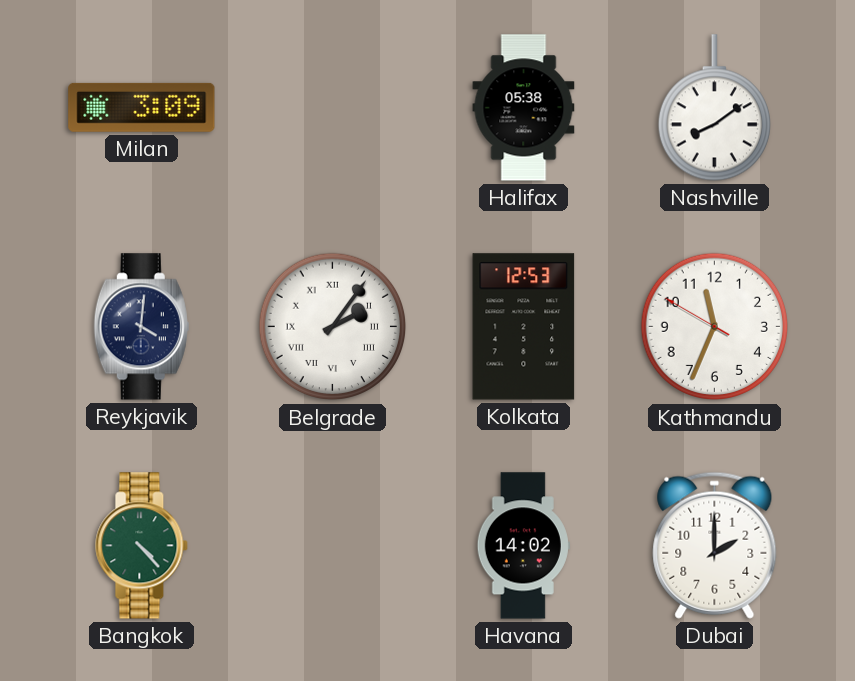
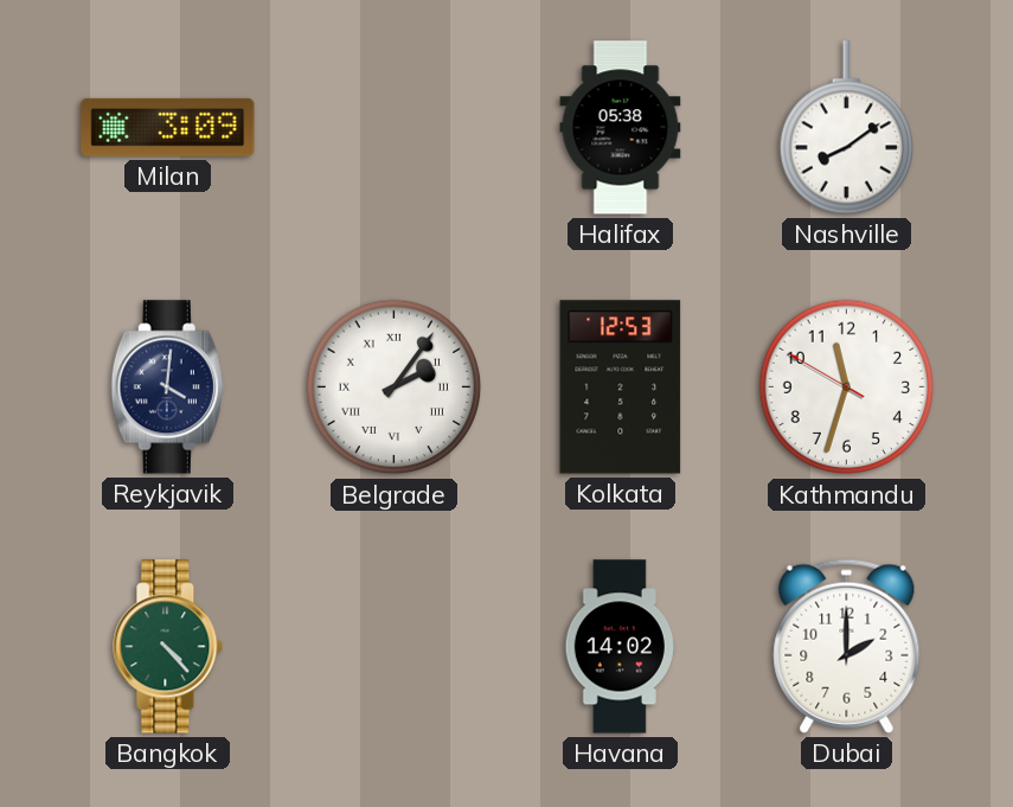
Kathmandu: 11:33 -> 11:32 (847, 388)
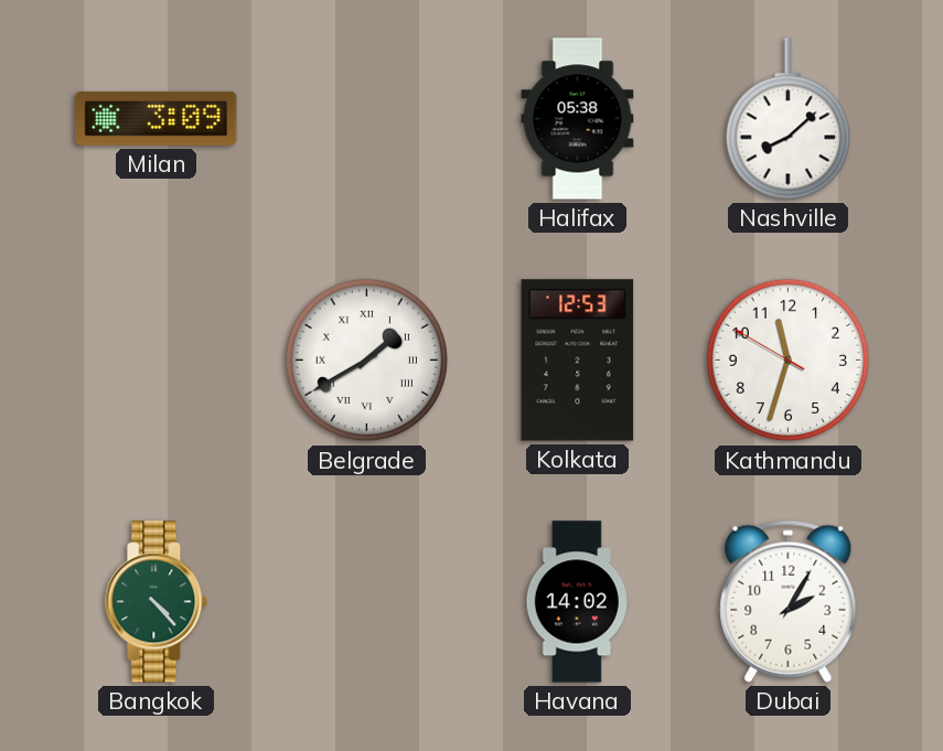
Nashville: 8:09 -> 8:08 (787, 119)
Reykjavik: 4:01 -> none (167, 388)
Belgrade: 2:06 -> 1:40 (367, 361)
Dubai: 2:00 -> 2:05 (789, 601)
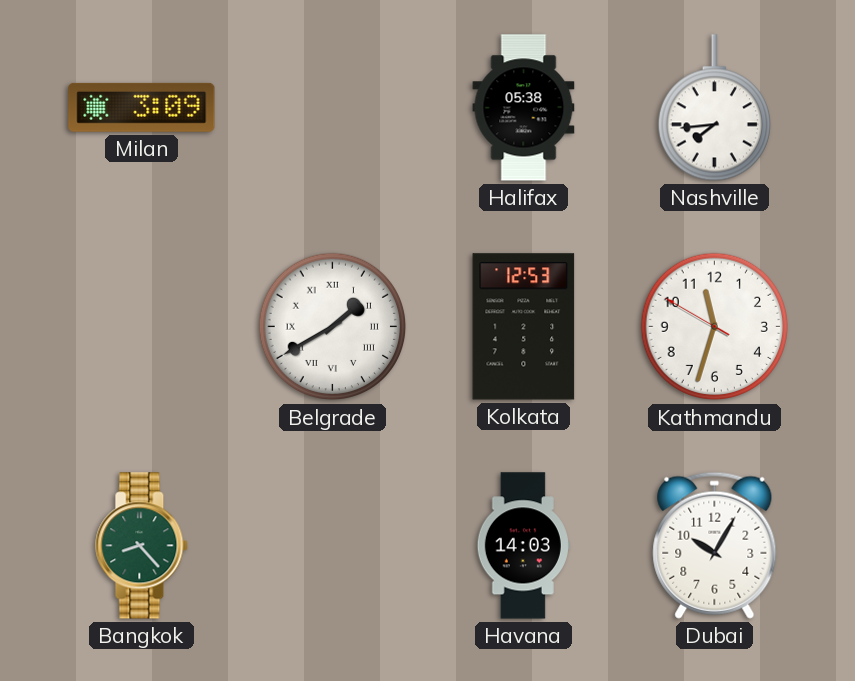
Nashville: 8:08 -> 7:44 (714, 108)
Bangkok: 4:23 -> 8:23 (142, 546)
Havana: 14:02 -> 14:03 (523, 546)
Dubai: 2:05 -> 10:05 (715, 545)
